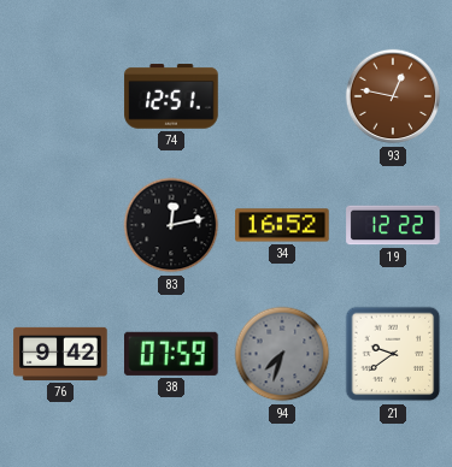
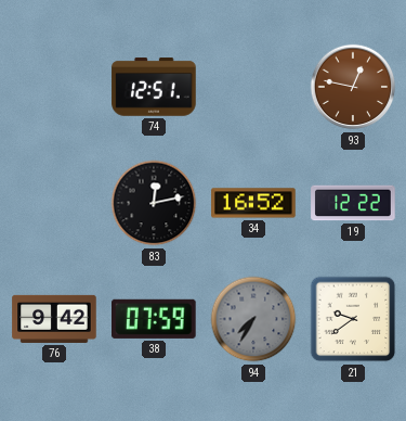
94: 7:33 -> 7:35 (253, 319)
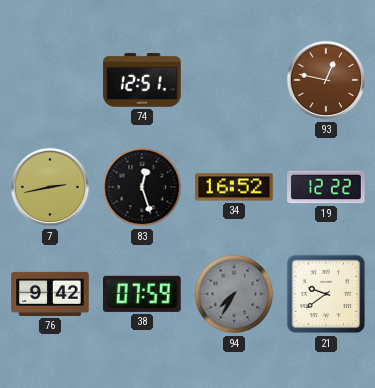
7: none -> 2:43 (50, 187)
83: 12:13 -> 12:27 (142, 187)
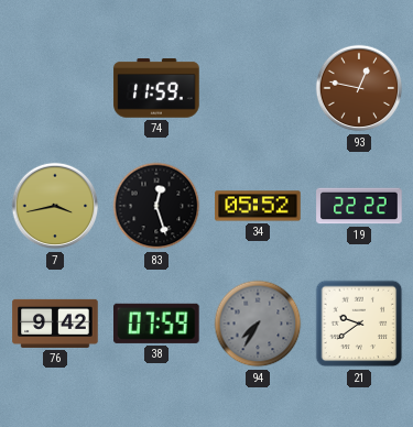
74: 12:51 -> 11:59 (156, 88)
7: 2:43 -> 3:43 (55, 206)
34: 16:52 -> 05:52 (258, 206)
19: 12:22 -> 22:22 (359, 206)
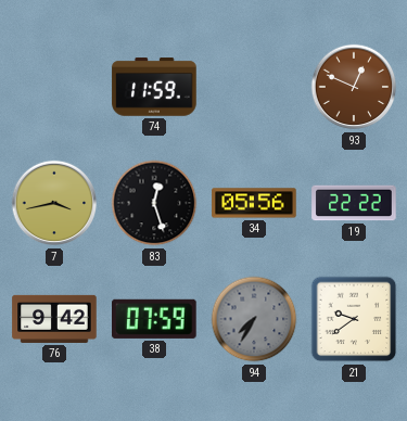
93: 12:47 -> 12:49 (354, 87)
34: 05:52 -> 05:56 (254, 203)
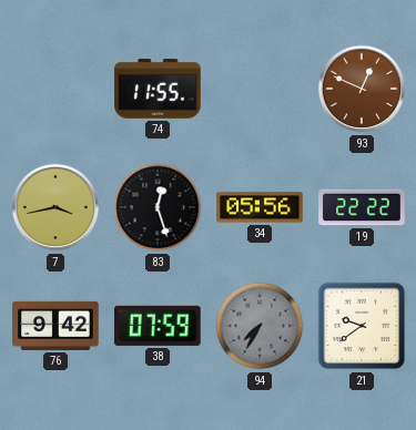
74: 11:59 -> 11:55 (158, 89)
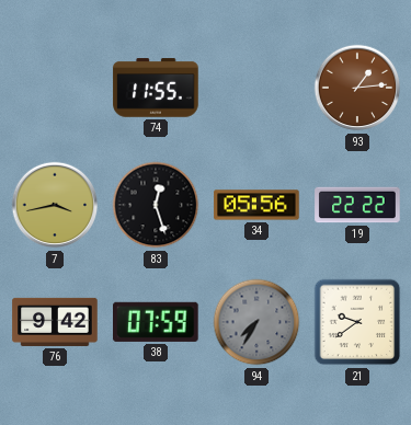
93: 12:49 -> 1:14 (357, 88)
